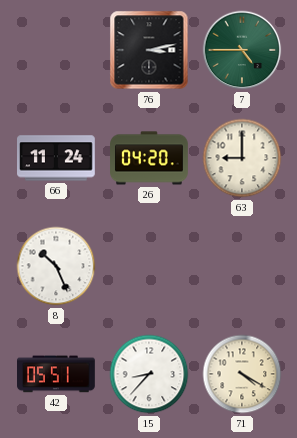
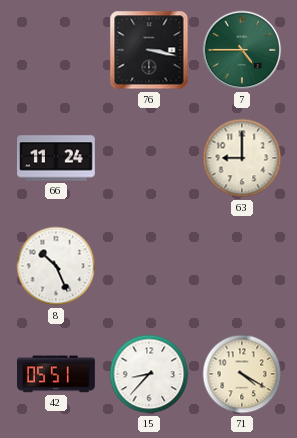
76: 3:13 -> 3:17 (149, 50)
26: 04:20 -> none (149, 158)
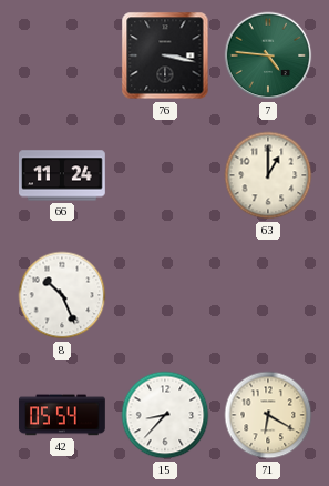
7: 4:45 -> 4:46 (268, 55)
63: 9:00 -> 1:00 (268, 175)
42: 05:51 -> 05:54 (62, 415)
71: 4:20 -> 6:20 (268, 415)
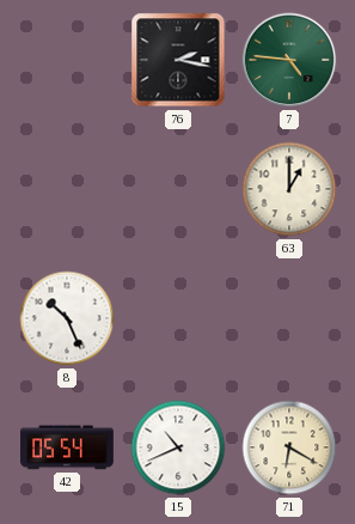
76: 3:17 -> 2:17 (178, 60)
66: 11:24 -> none (62, 175)
15: 8:37 -> 10:41 (178, 447)
